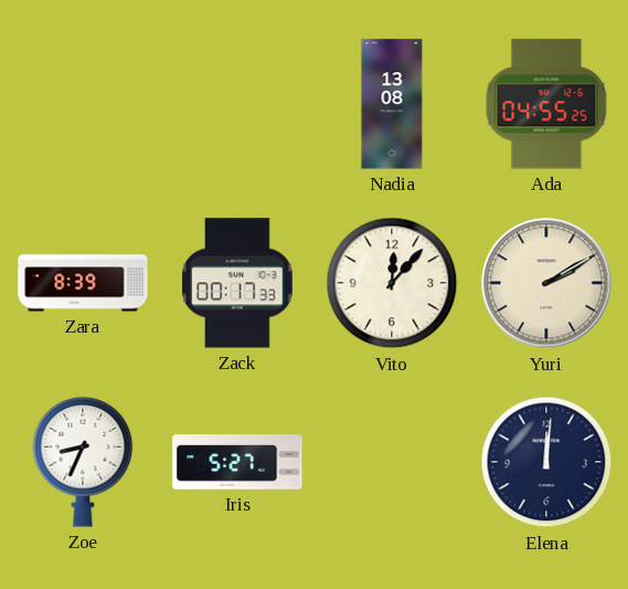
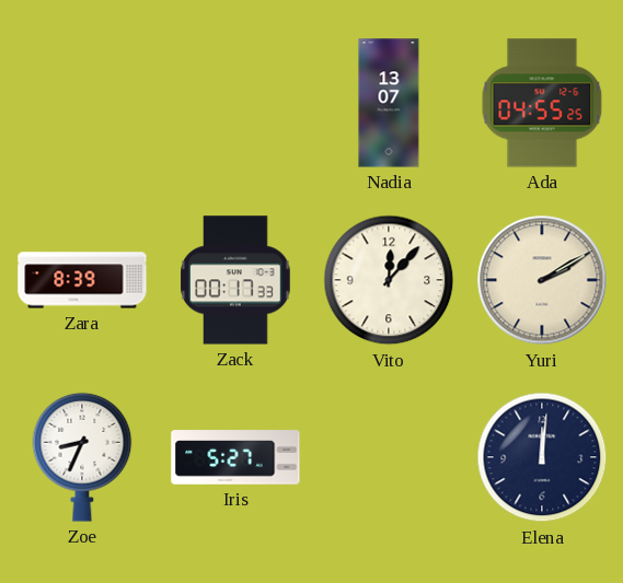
Nadia: 13:08 -> 13:07 (389, 103)
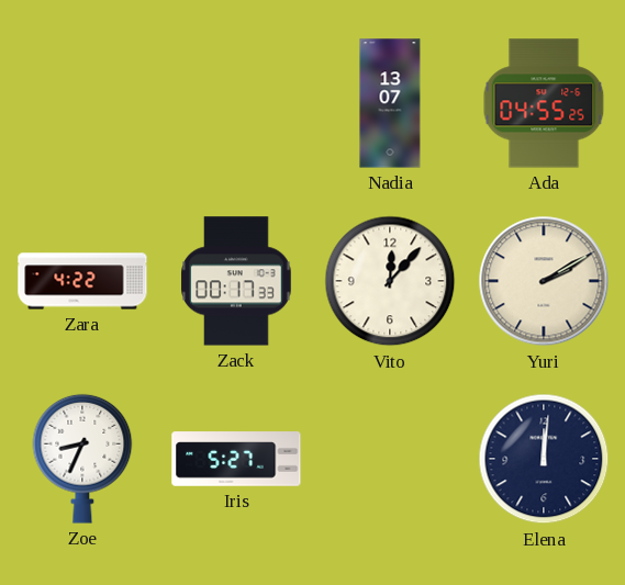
Zara: 8:39 -> 4:22 (82, 281)
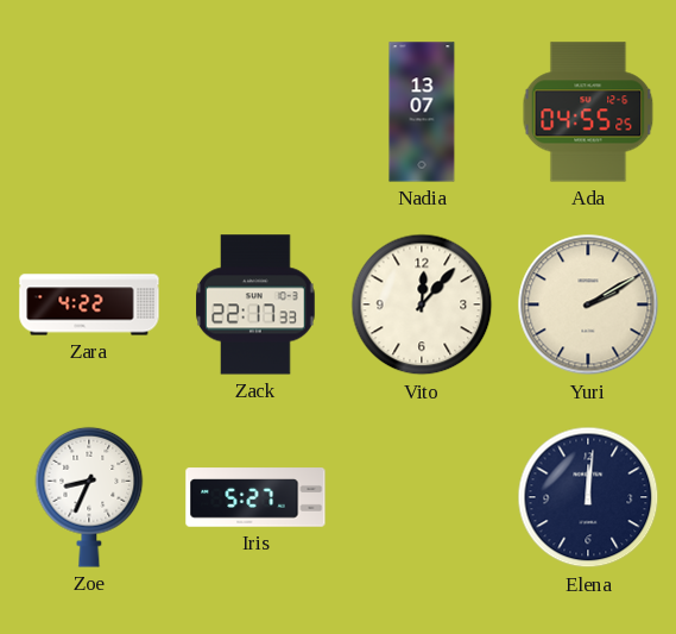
Zack: 00:17 -> 22:17 (255, 305)
